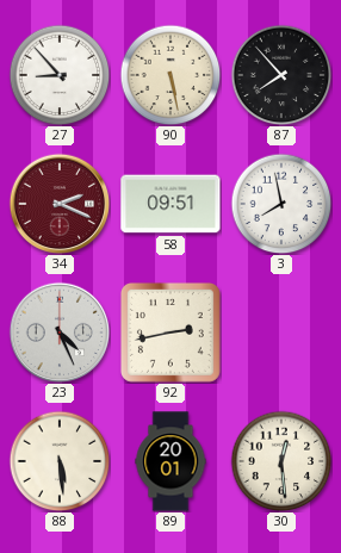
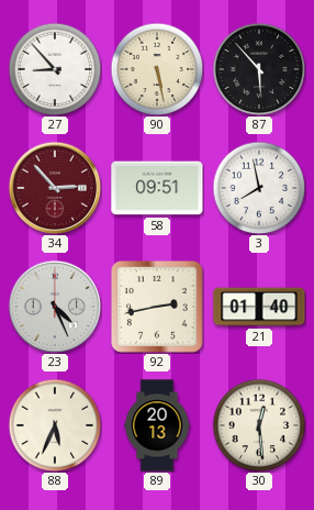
87: 7:53 -> 5:53 (259, 69)
34: 2:19 -> 2:53 (55, 188)
21: none -> 01:40 (259, 307)
88: 5:29 -> 5:34 (55, 425)
89: 20:01 -> 20:13 (157, 425)
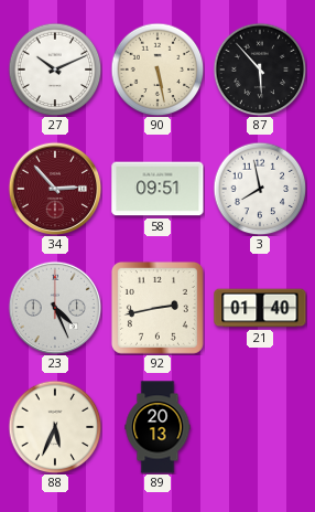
27: 8:53 -> 10:11 (55, 70)
30: 12:29 -> none (259, 425)
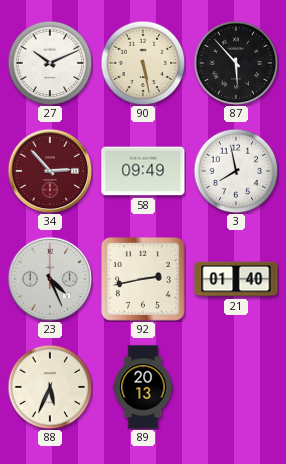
58: 09:51 -> 09:49 (143, 171)
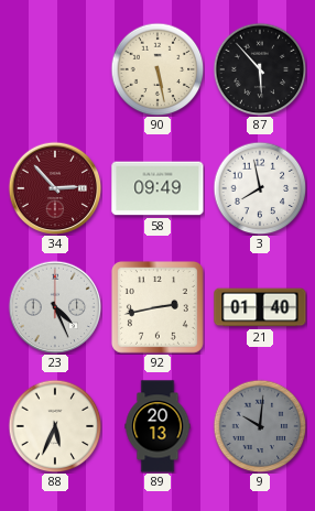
27: 10:11 -> none (50, 63)
9: none -> 10:01 (260, 426)
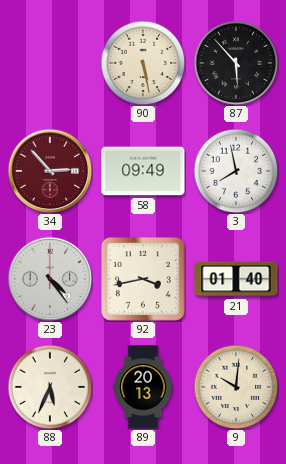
23: 4:26 -> 4:24 (50, 279)
92: 2:43 -> 3:43 (143, 279)
9 dial: grey -> cream (236, 387)
